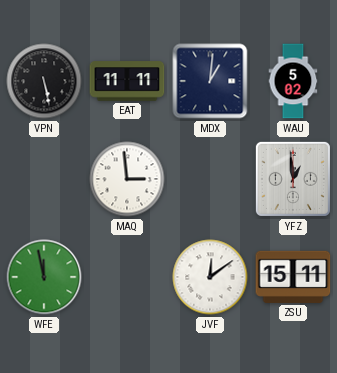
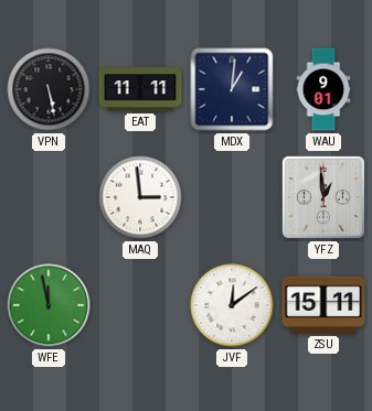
WAU: 5:02 -> 9:01 (323, 89)
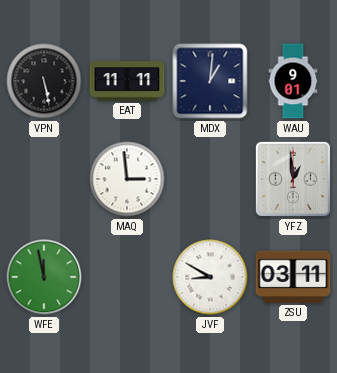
JVF: 12:09 -> 8:50 (210, 277)
ZSU: 15:11 -> 03:11 (293, 277)
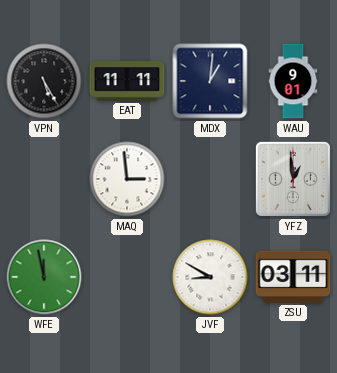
VPN: 5:28 -> 5:25 (44, 81)
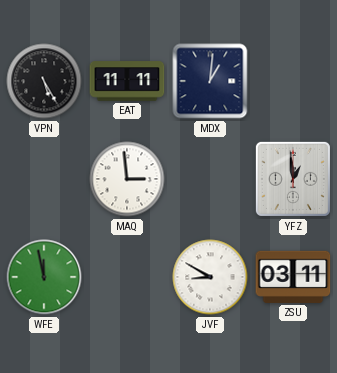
WAU: 9:01 -> none (293, 81)
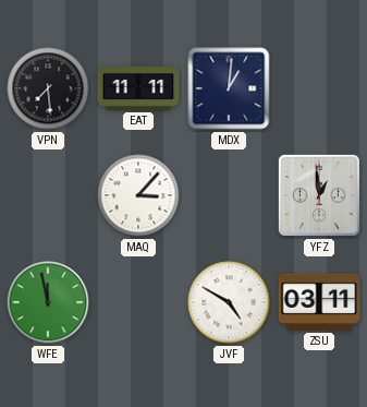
VPN: 5:25 -> 7:29 (48, 88)
MAQ: 2:59 -> 3:07 (138, 195)
JVF: 8:50 -> 4:50 (229, 302)
